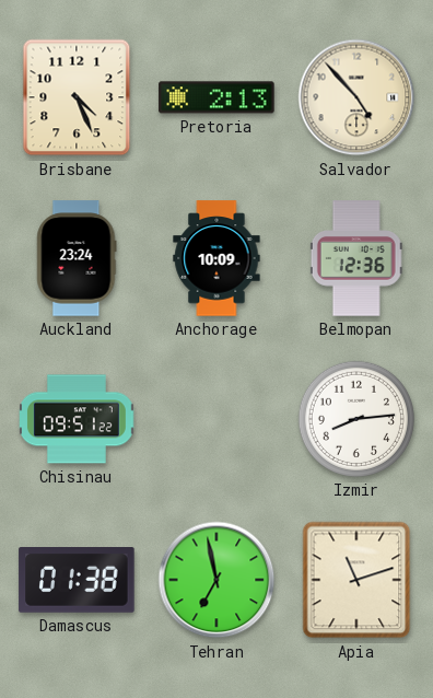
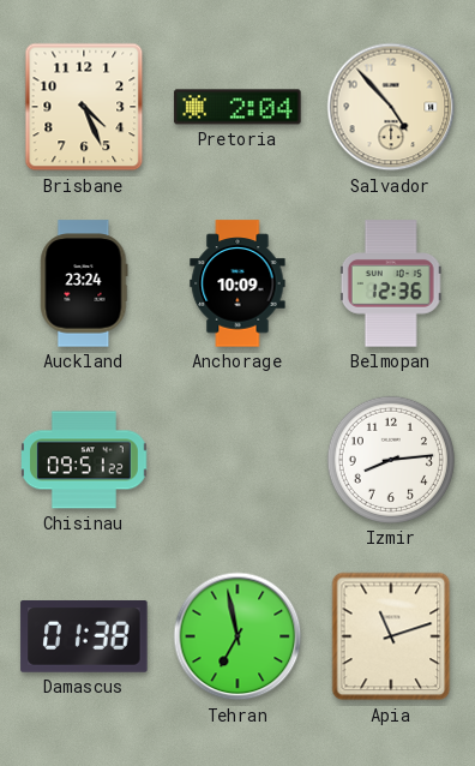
Pretoria: 2:13 -> 2:04 (237, 107)
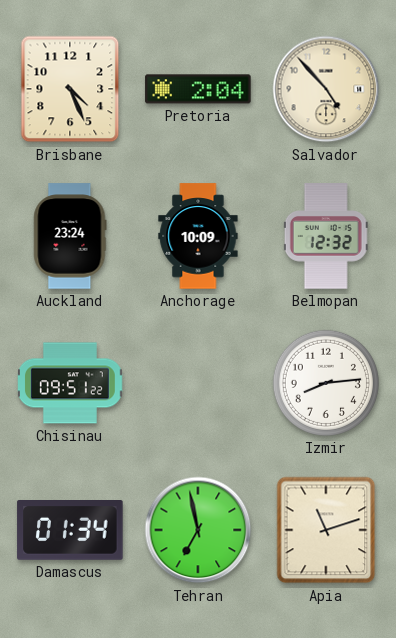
Belmopan: 12:36 -> 12:32 (326, 236)
Damascus: 01:38 -> 01:34 (70, 531)
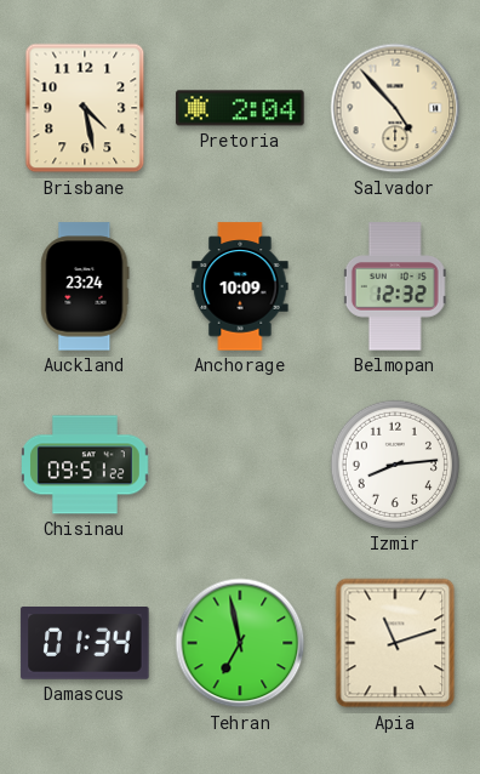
Brisbane: 4:26 -> 4:28 (85, 108)
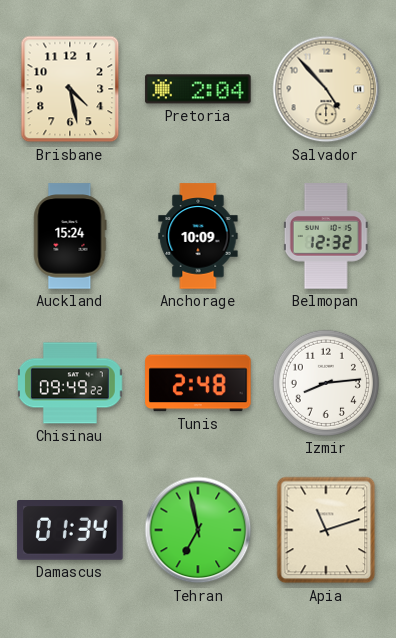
Auckland: 23:24 -> 15:24 (70, 236)
Chisinau: 09:51 -> 09:49 (71, 383)
Tunis: none -> 2:48 (198, 383)
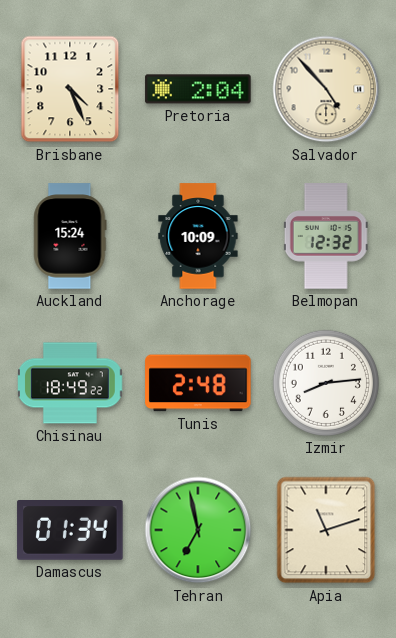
Brisbane: 4:28 -> 4:26 (70, 89)
Chisinau: 09:49 -> 18:49 (71, 383)
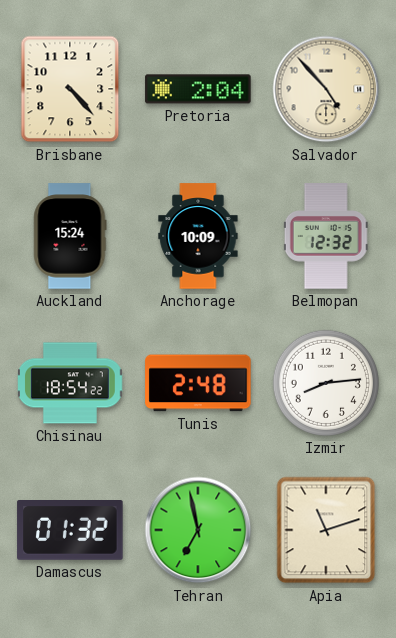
Brisbane: 4:26 -> 4:23 (70, 89)
Chisinau: 18:49 -> 18:54 (71, 383)
Damascus: 01:34 -> 01:32 (70, 531)
